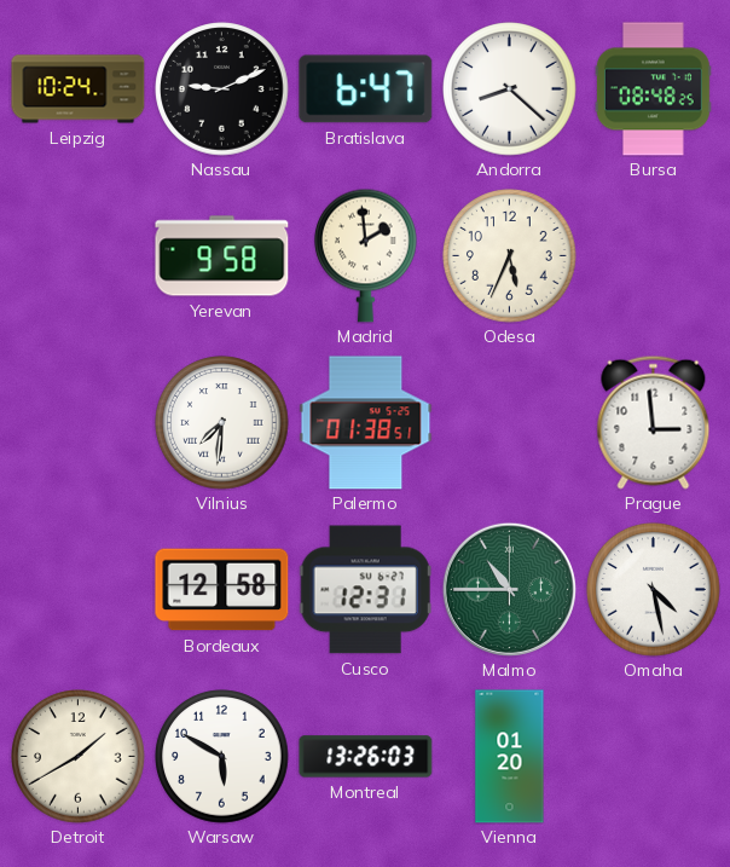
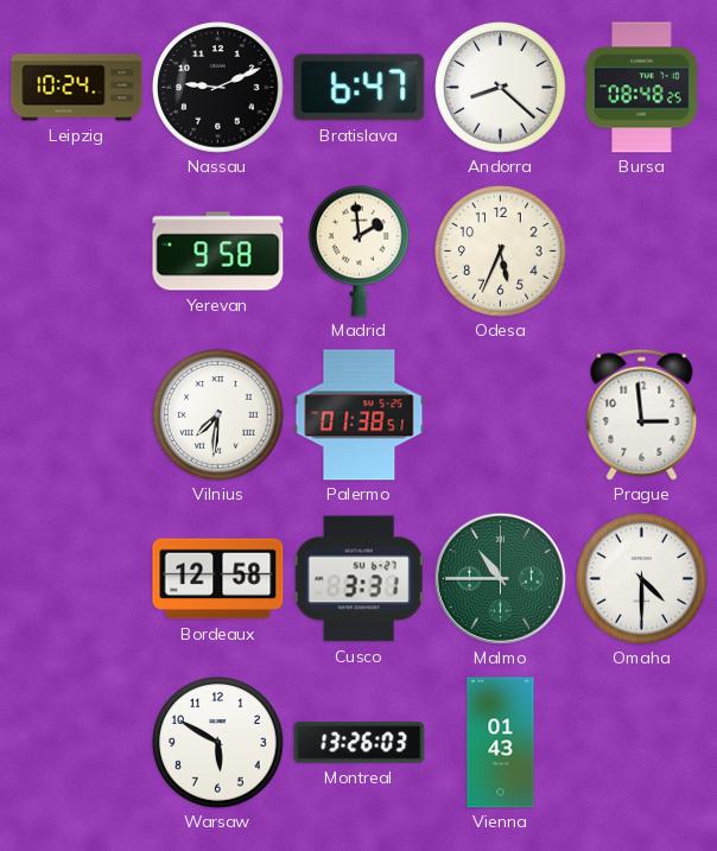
Cusco: 12:31 -> 3:31 (358, 579)
Omaha: 4:28 -> 4:30 (642, 579)
Detroit: 1:40 -> none (79, 757)
Vienna: 01:20 -> 01:43 (501, 743)
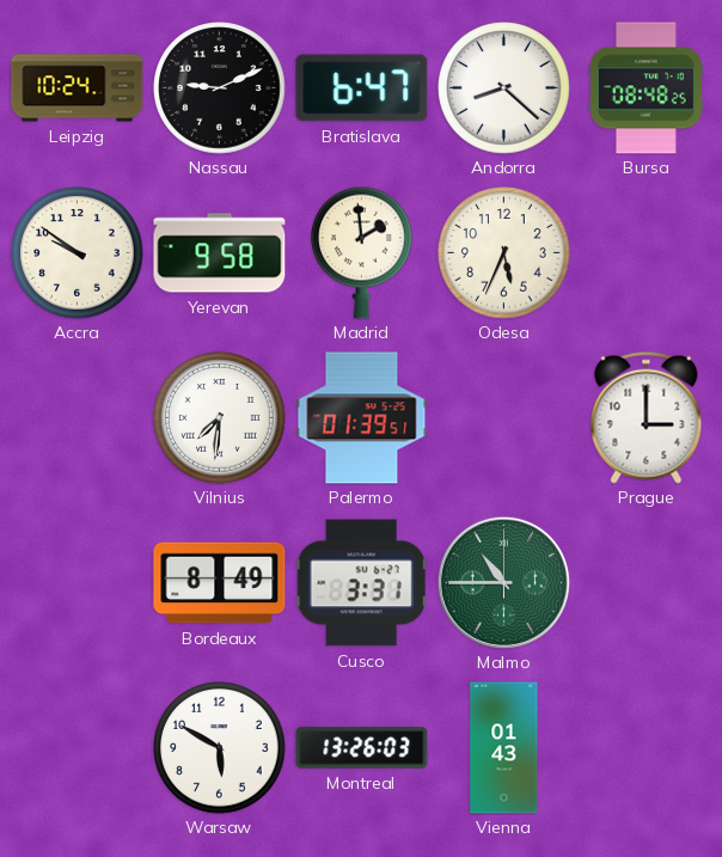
Accra: none -> 9:51 (78, 253)
Palermo: 01:38 -> 01:39 (362, 418)
Prague: 2:59 -> 3:00 (647, 417)
Bordeaux: 12:58 -> 8:49 (220, 583)
Omaha: 4:30 -> none (642, 579)
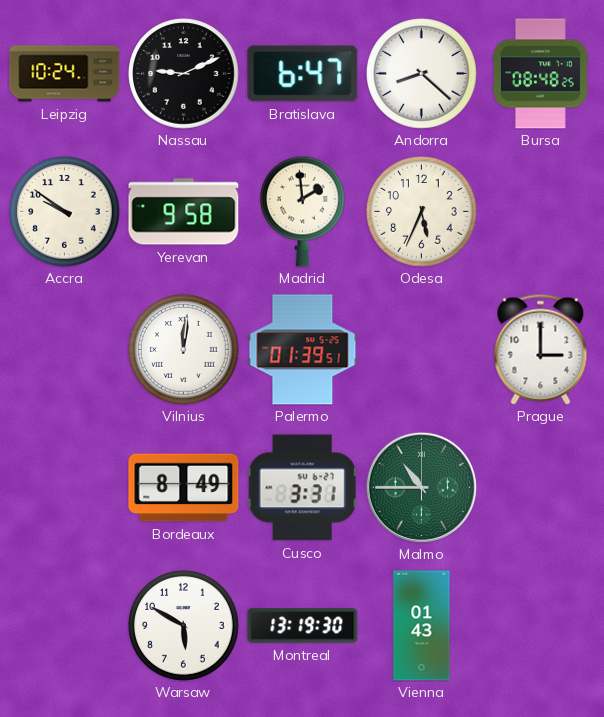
Vilnius: 7:31 -> 12:01 (184, 350)
Montreal: 13:26 -> 13:19 (303, 626)
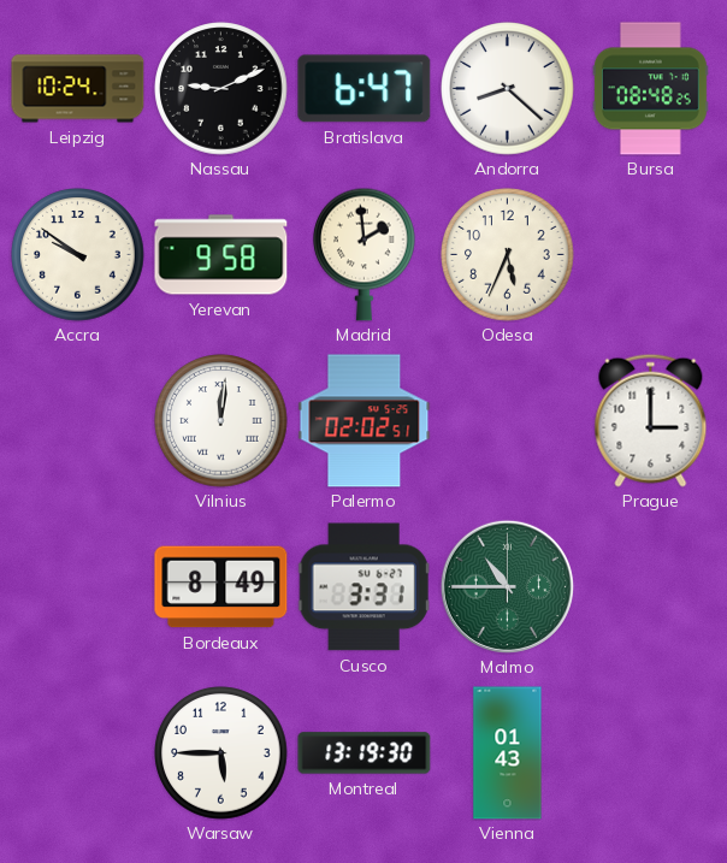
Palermo: 01:39 -> 02:02 (365, 421)
Warsaw: 5:50 -> 5:45 (221, 753)
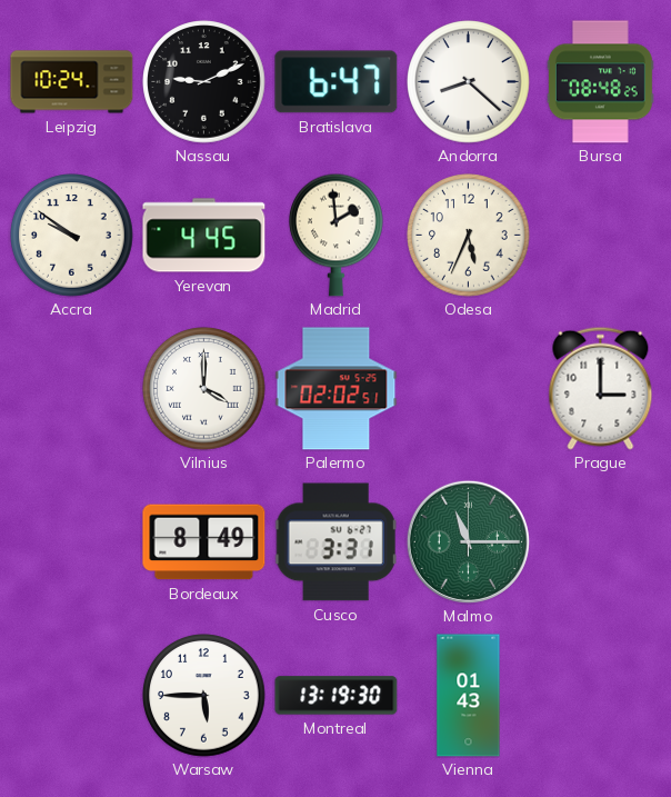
Yerevan: 9:58 -> 4:45 (204, 236)
Vilnius: 12:01 -> 4:00 (204, 389)
Malmo: 10:45 -> 11:15 (468, 541)
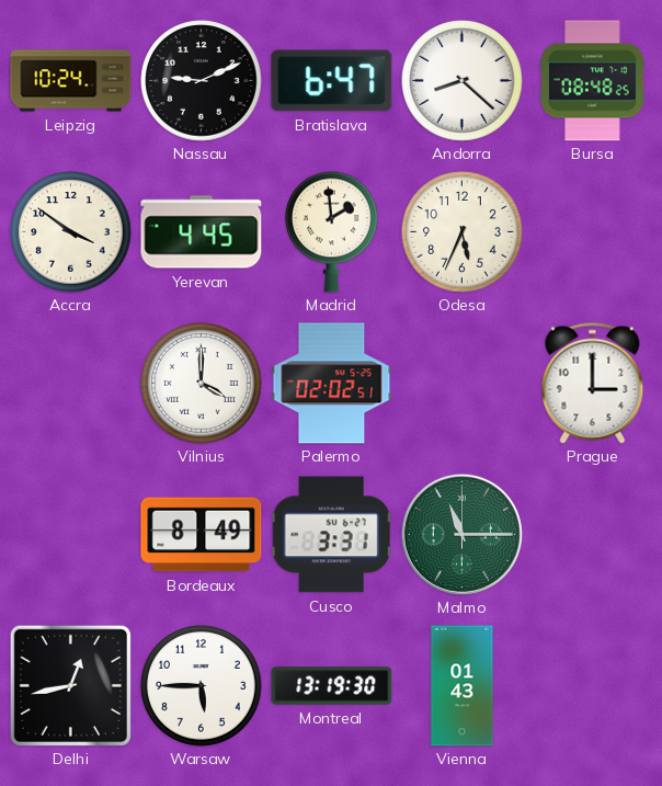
Accra: 9:51 -> 3:51 (71, 232)
Delhi: none -> 12:43 (70, 685)
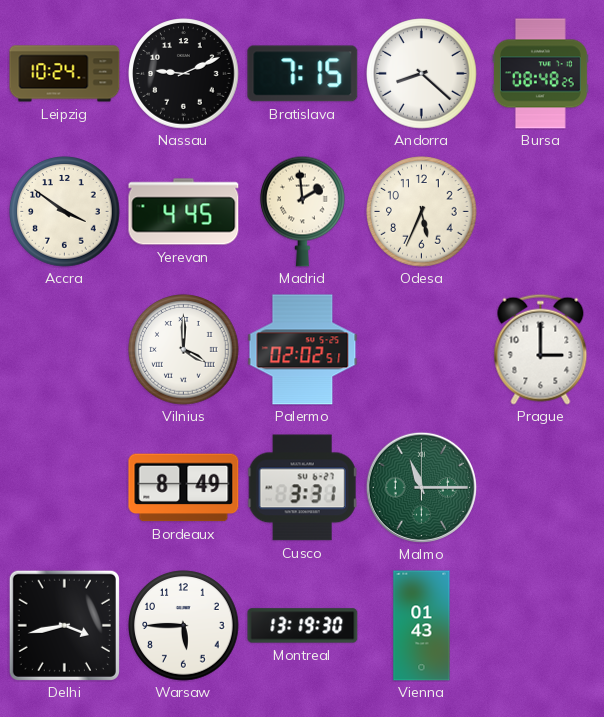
Bratislava: 6:47 -> 7:15 (303, 74)
Delhi: 12:43 -> 3:43 (64, 625)
